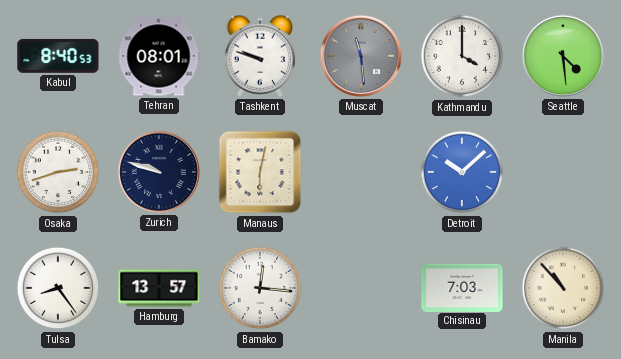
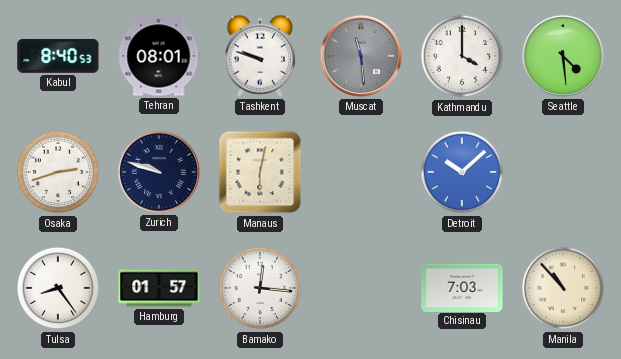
Hamburg: 13:57 -> 01:57 (159, 288)
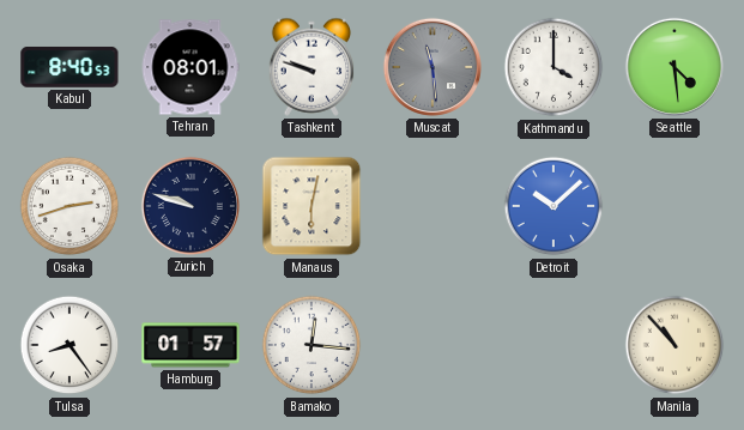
Chisinau: 7:03 -> none (462, 287)
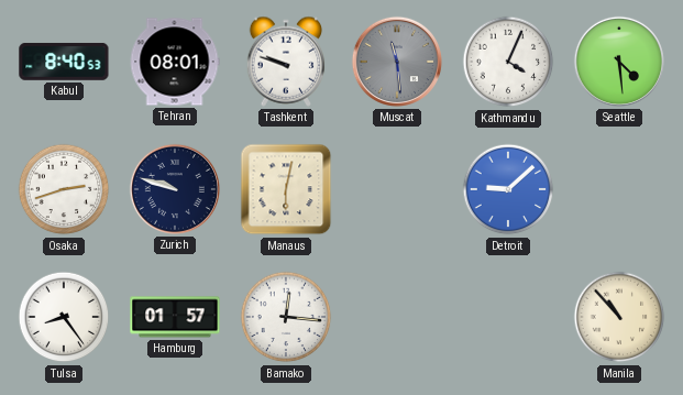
Kathmandu: 4:00 -> 4:04 (508, 62)
Detroit: 10:08 -> 9:08 (508, 189)
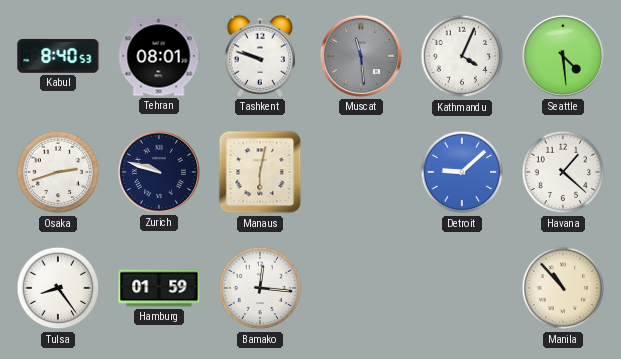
Havana: none -> 1:22 (563, 172)
Hamburg: 01:57 -> 01:59 (159, 288)
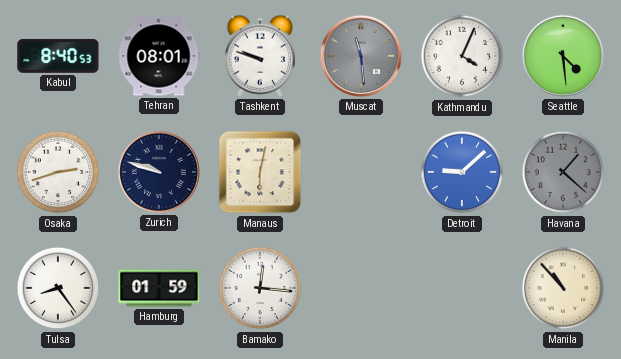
Havana dial: white -> grey (563, 172)
